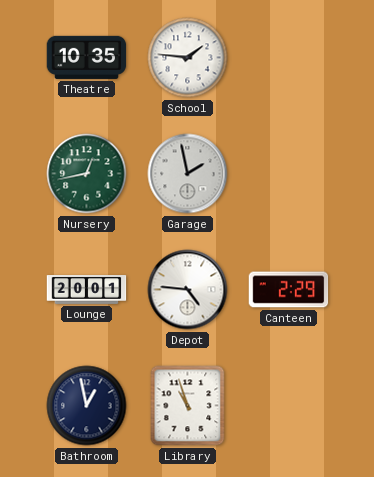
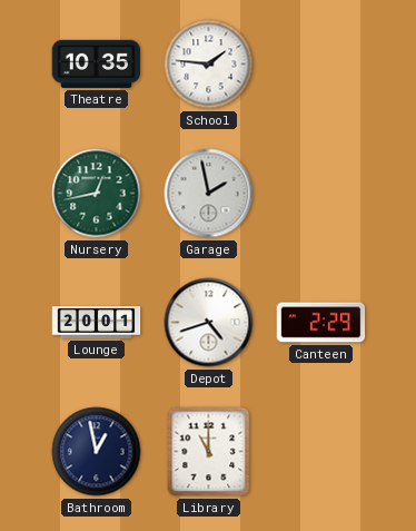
Depot: 4:46 -> 4:42 (209, 323)
Library: 10:57 -> 11:00 (209, 452)
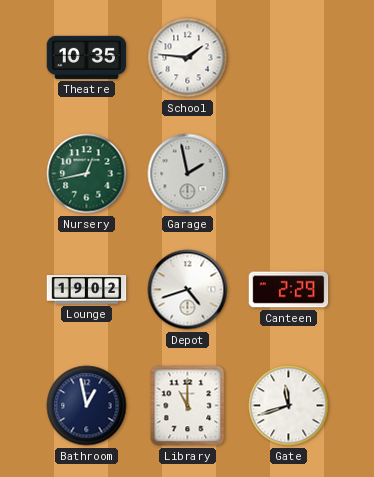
Lounge: 20:01 -> 19:02 (87, 290)
Gate: none -> 11:42 (289, 406)
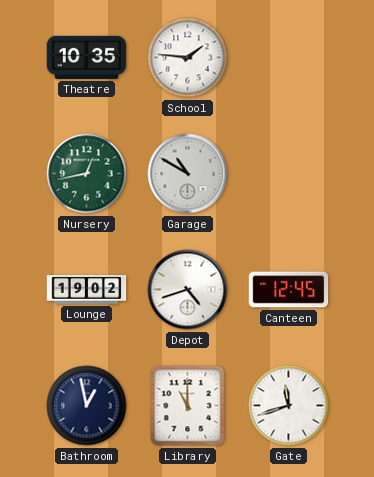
Garage: 1:58 -> 10:50 (188, 174)
Canteen: 2:29 -> 12:45 (289, 290)
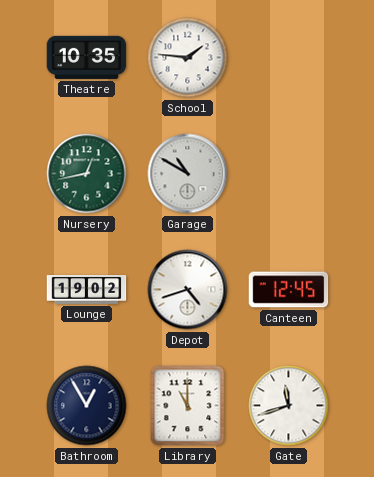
Bathroom: 12:58 -> 12:55 (87, 406)
